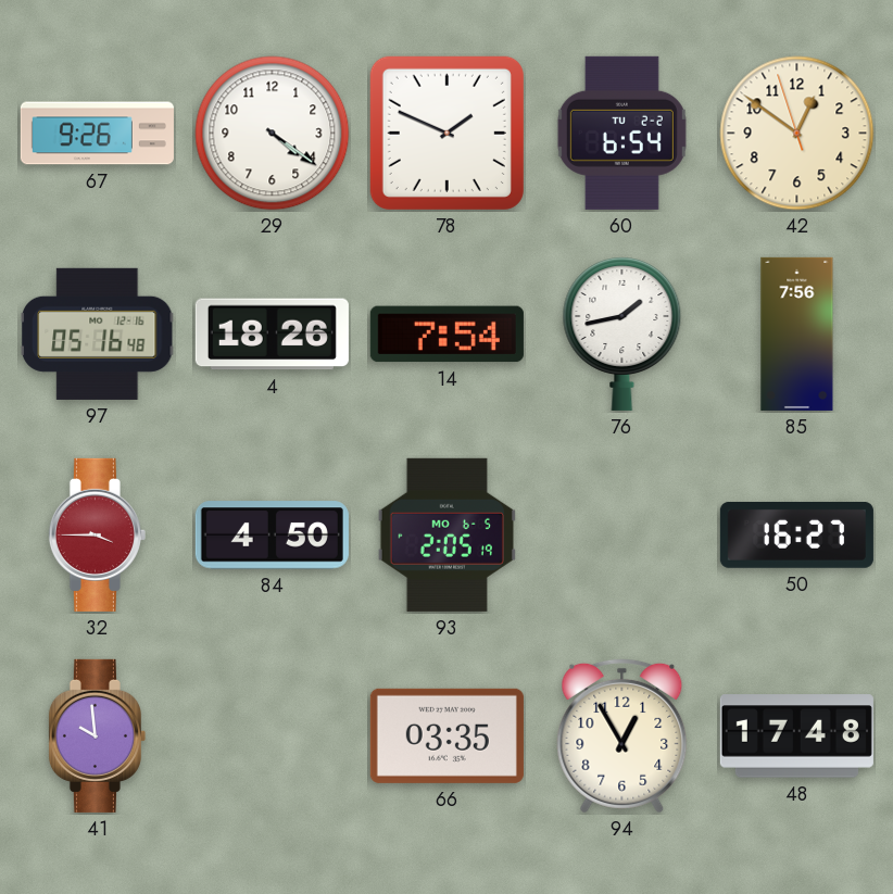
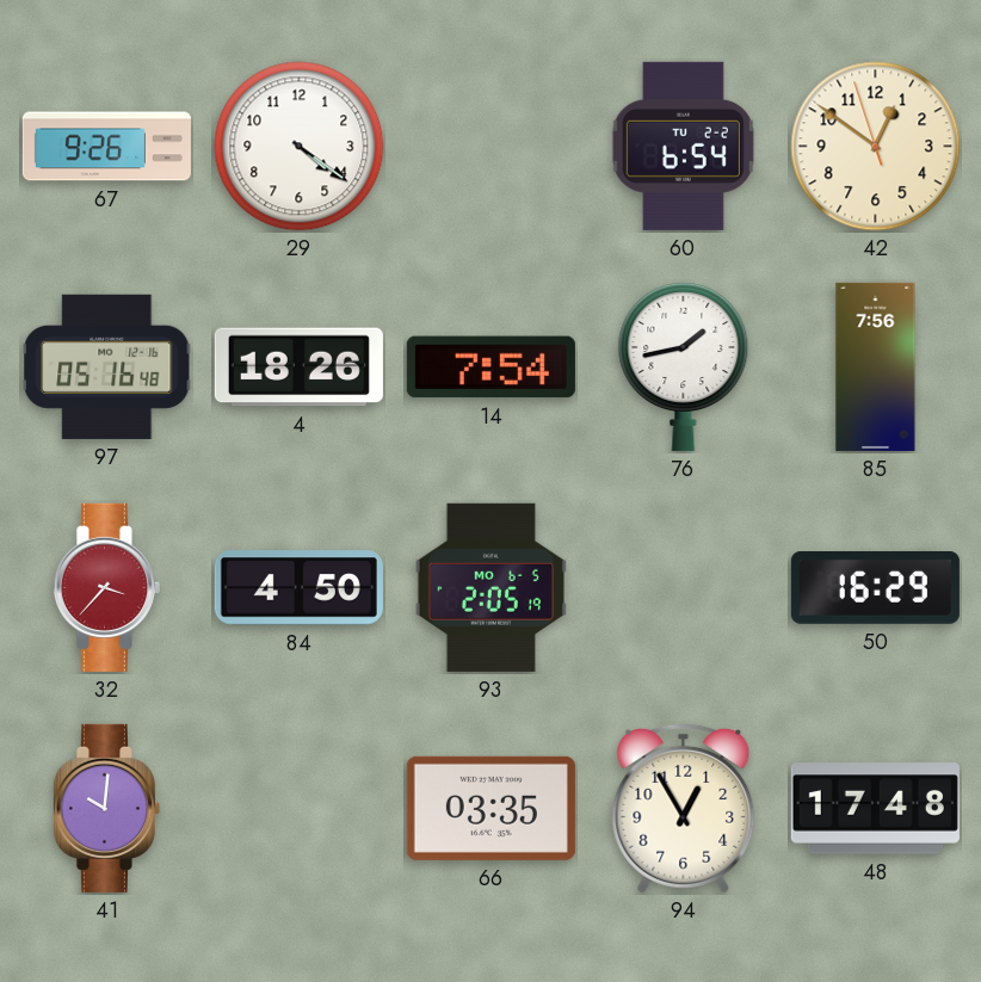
78: 1:49 -> none (446, 133)
32: 3:45 -> 3:37 (106, 587)
50: 16:27 -> 16:29 (875, 587)
41: 9:59 -> 10:01 (106, 808)
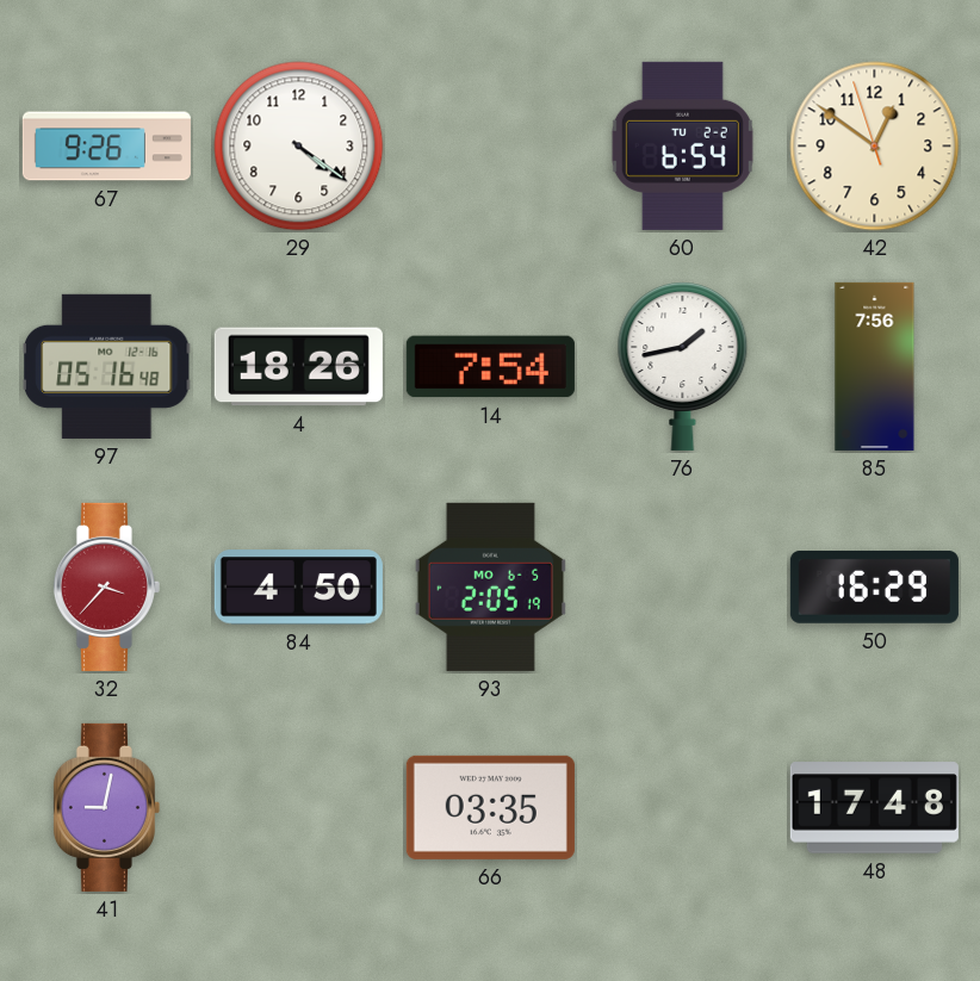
41: 10:01 -> 9:02 (106, 807)
94: 12:55 -> none (684, 808)
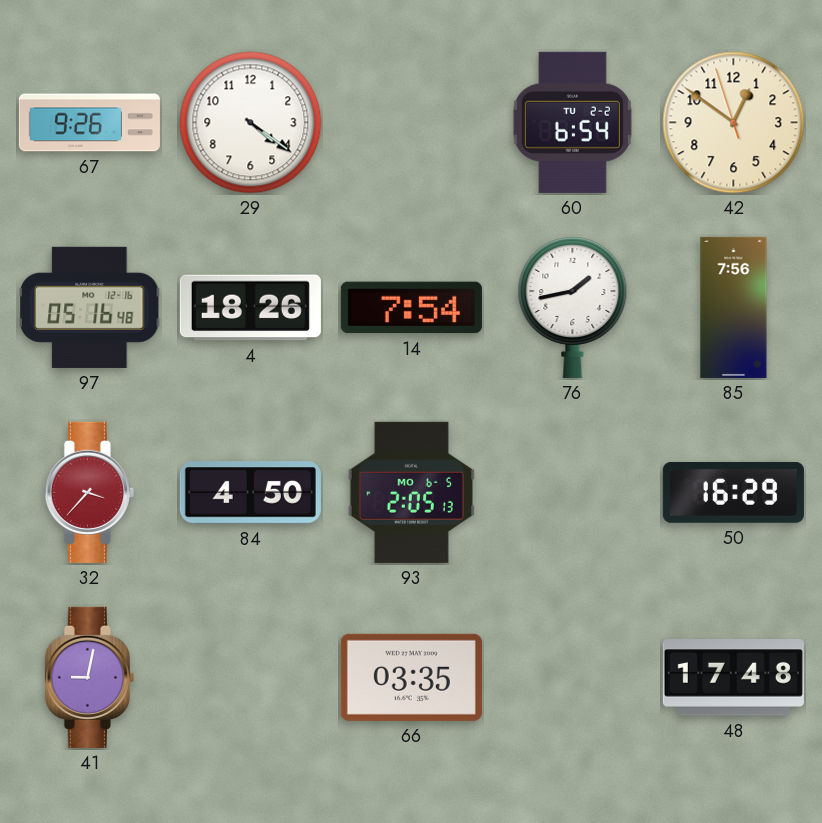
93: 2:05:19 -> 2:05:13 (411, 492)
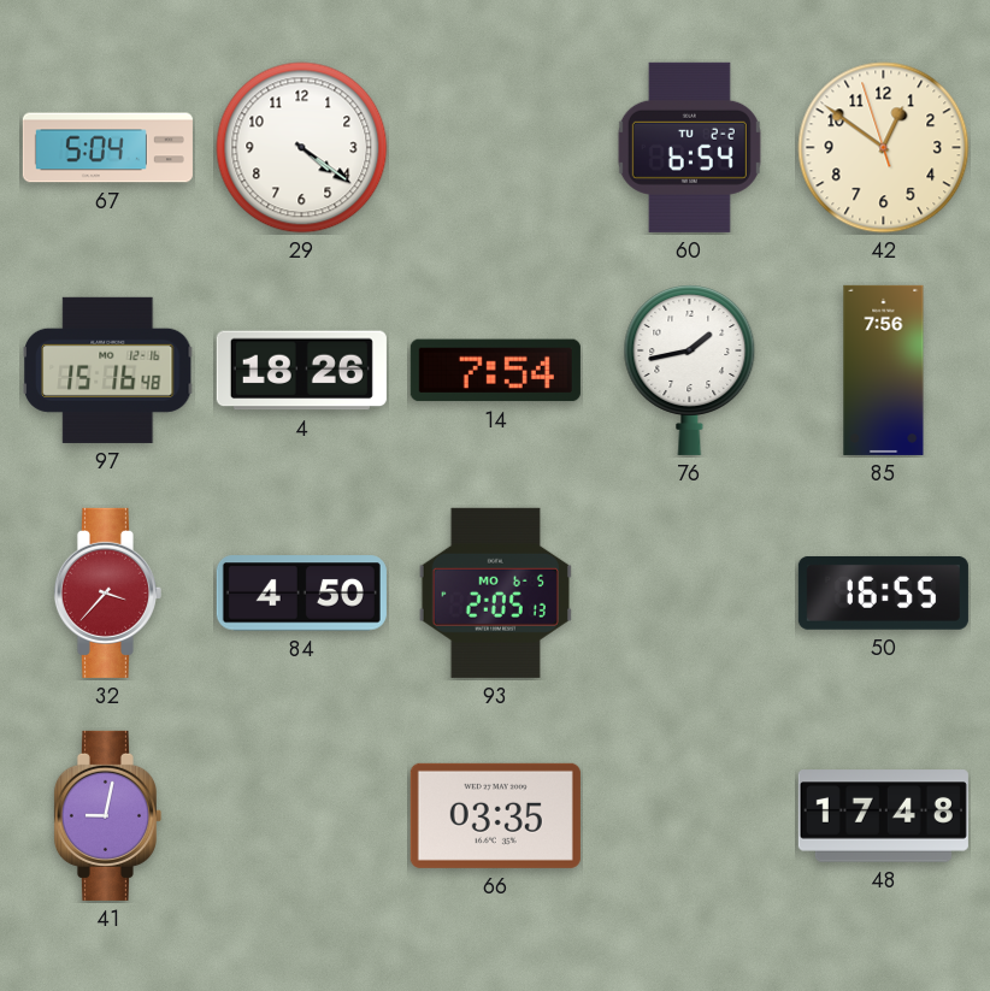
67: 9:26 -> 5:04 (107, 148)
97: 05:16 -> 15:16 (107, 370)
50: 16:29 -> 16:55 (883, 592)
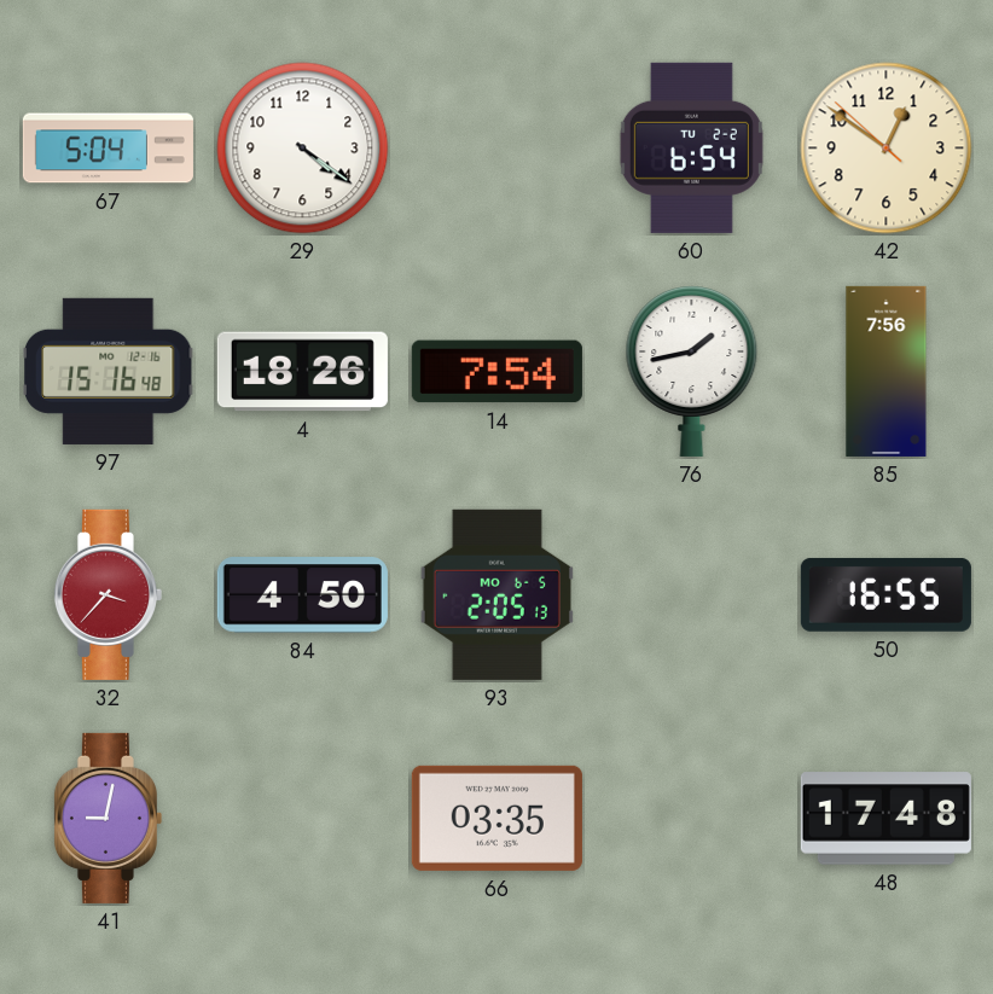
42: 12:50:57 -> 12:50:52 (887, 149)
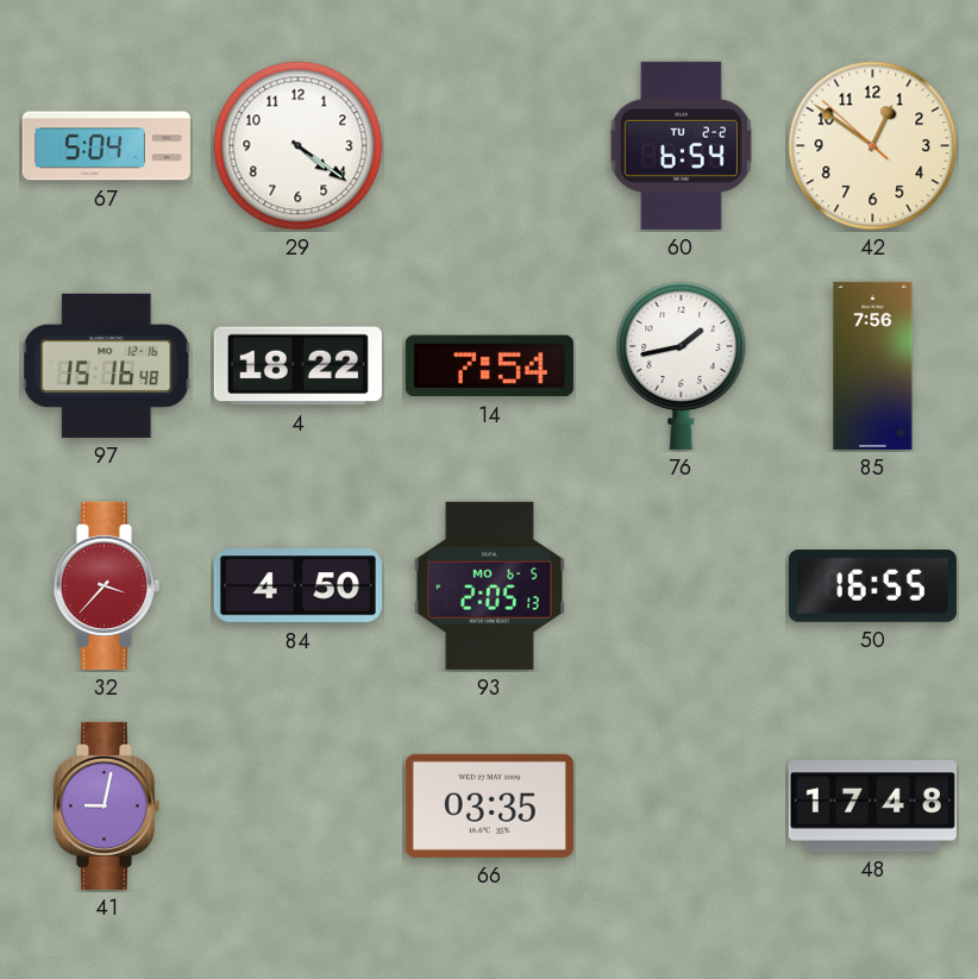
4: 18:26 -> 18:22 (297, 366)
